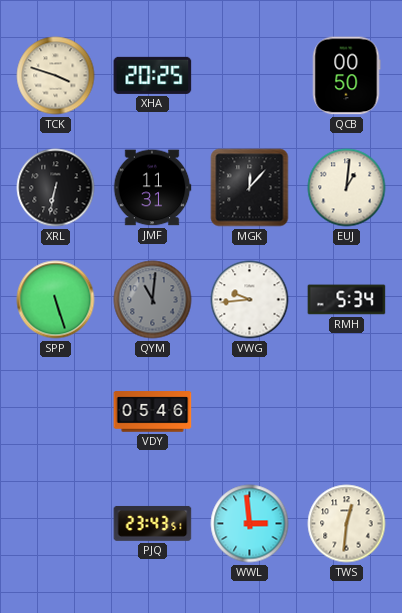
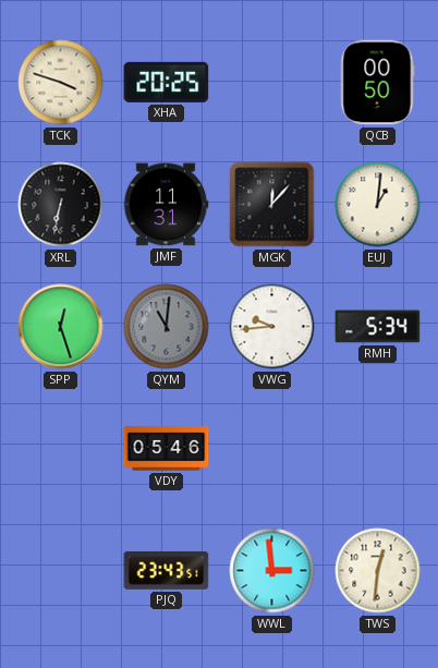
SPP: 5:27 -> 12:27 (61, 327)
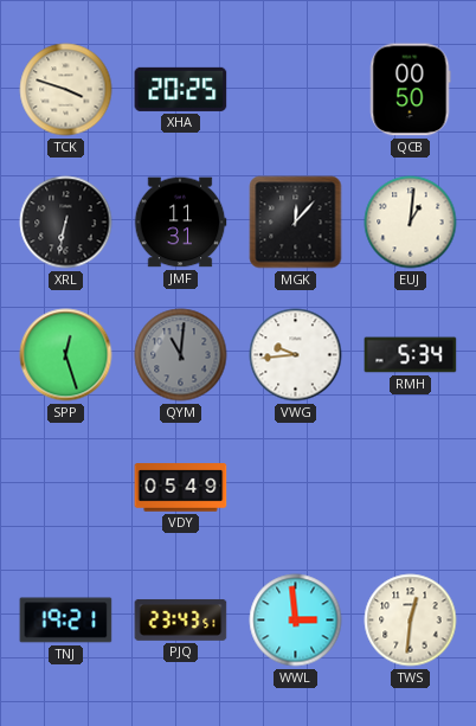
VDY: 05:46 -> 05:49 (181, 488)
TNJ: none -> 19:21 (66, 621)
